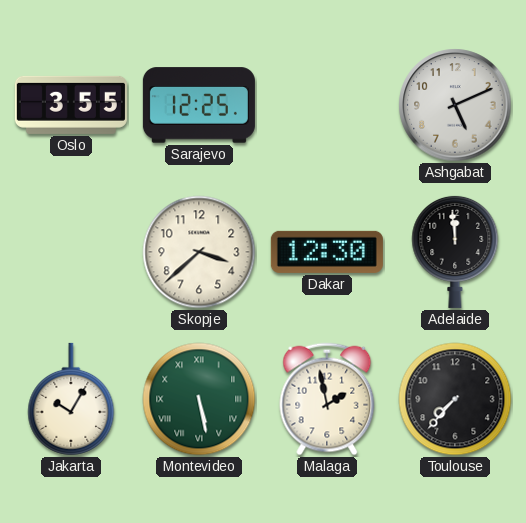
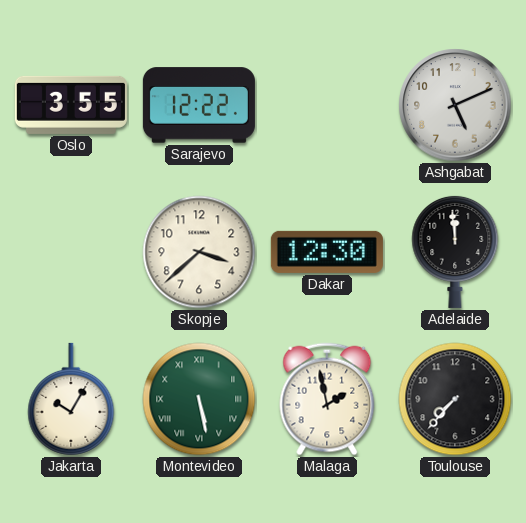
Sarajevo: 12:25 -> 12:22 (199, 105)
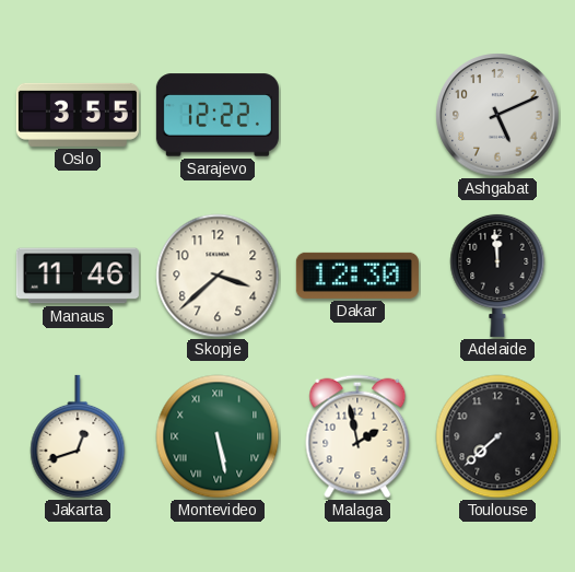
Manaus: none -> 11:46 (78, 276)
Jakarta: 10:05 -> 12:42 (78, 436)
Toulouse: 7:37 -> 7:38 (497, 436)
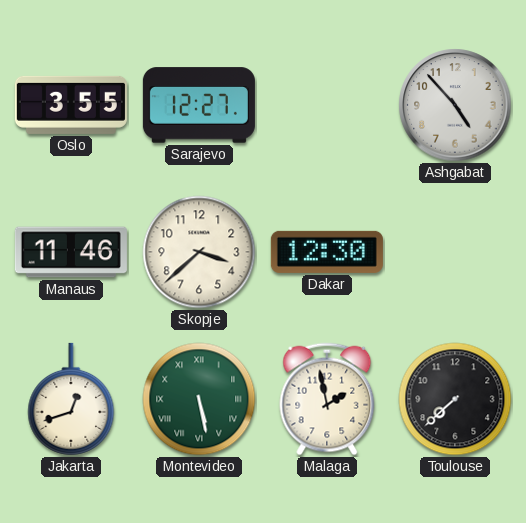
Sarajevo: 12:22 -> 12:27 (199, 105)
Ashgabat: 5:11 -> 4:53 (455, 105)
Adelaide: 11:59 -> none (497, 275)
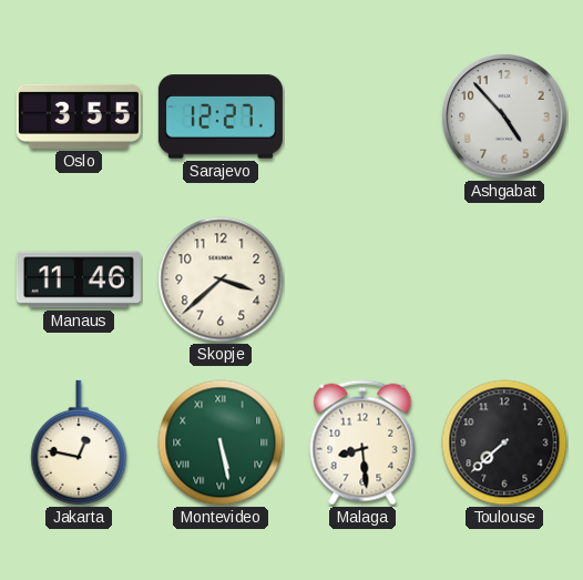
Dakar: 12:30 -> none (327, 252)
Jakarta: 12:42 -> 12:47 (79, 442)
Malaga: 1:58 -> 8:29 (362, 442)
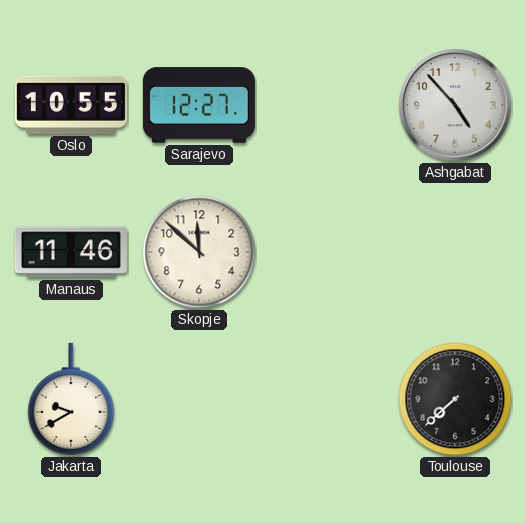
Oslo: 3:55 -> 10:55 (71, 105)
Skopje: 3:38 -> 11:52 (199, 252)
Jakarta: 12:47 -> 9:40 (71, 399)
Montevideo: 5:28 -> none (221, 442)
Malaga: 8:29 -> none (362, 442)
